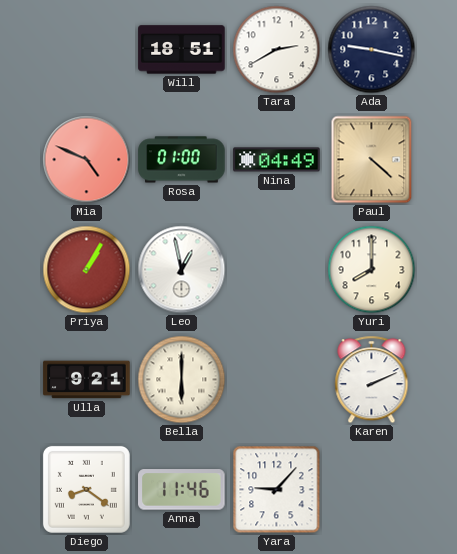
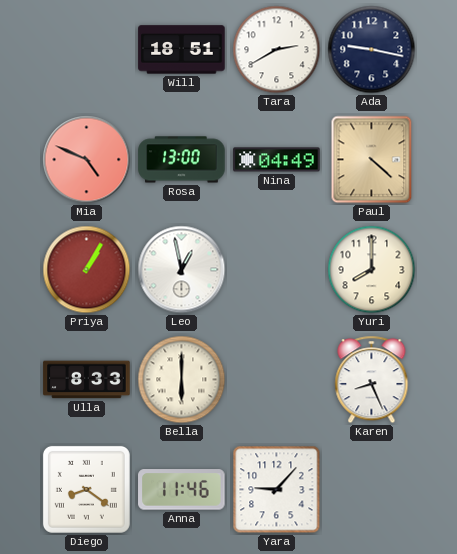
Rosa: 01:00 -> 13:00 (182, 160)
Ulla: 9:21 -> 8:33 (87, 380)
Karen: 2:11 -> 8:26 (372, 380)
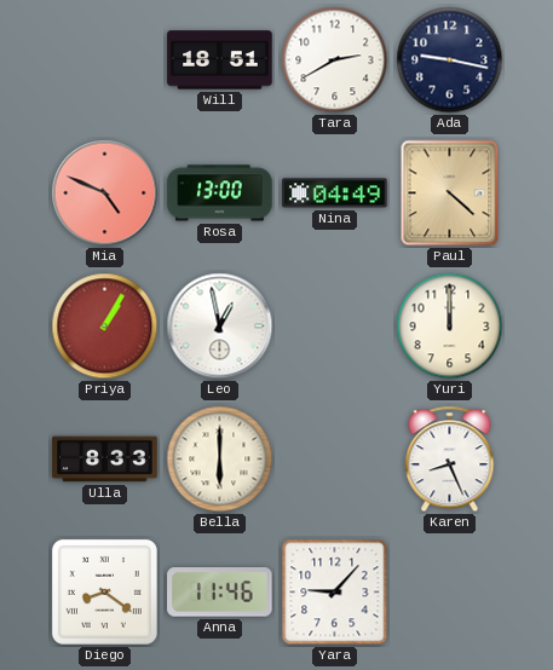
Yuri: 8:00 -> 12:00 (450, 327)
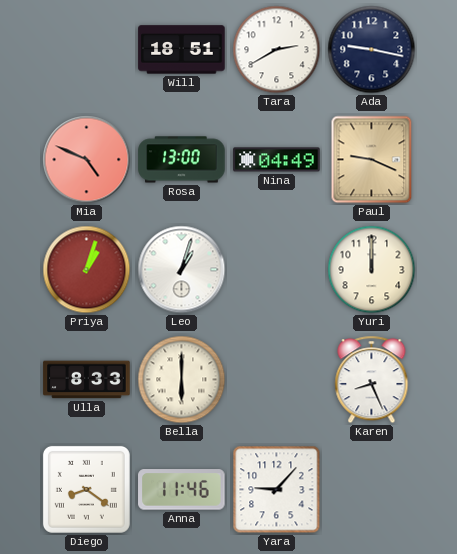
Paul: 4:22 -> 9:19 (372, 160)
Priya: 1:05 -> 1:03 (87, 270)
Leo: 12:58 -> 1:03 (182, 270)
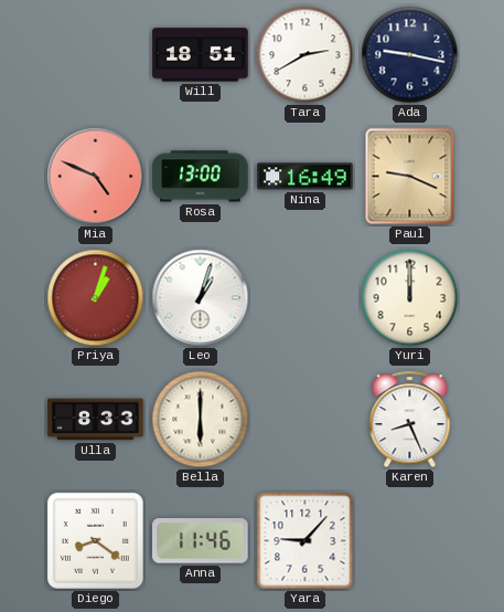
Nina: 04:49 -> 16:49 (305, 177)
